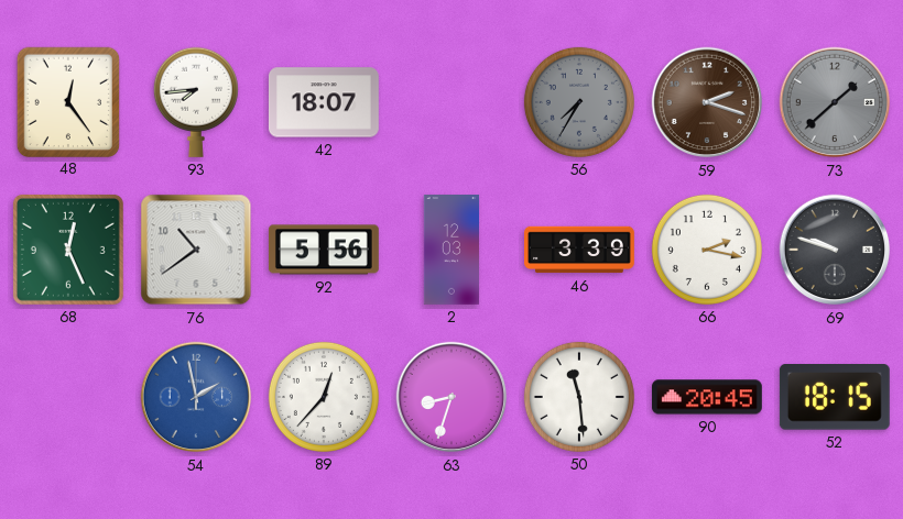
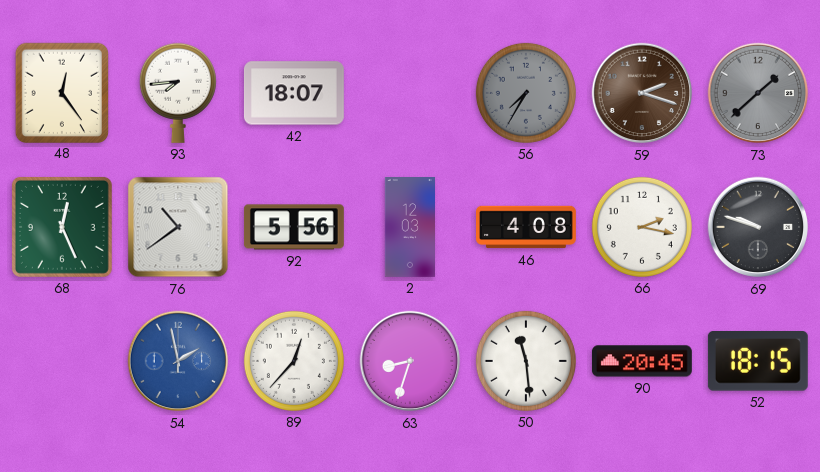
46: 3:39 -> 4:08 (527, 227)
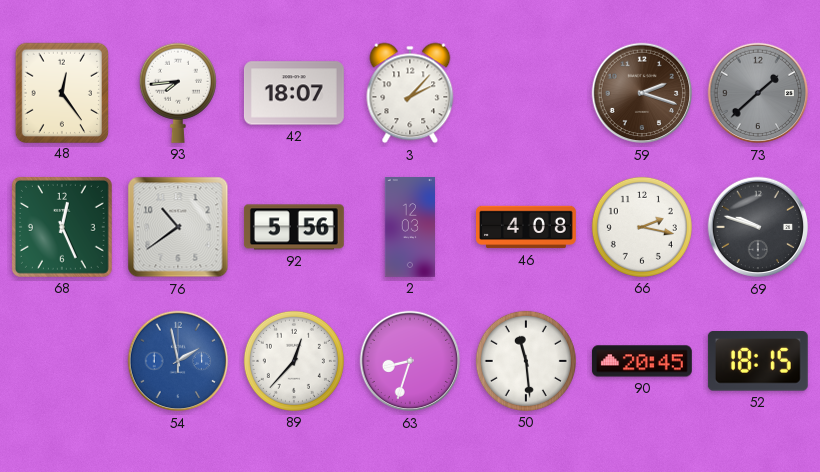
3: none -> 2:07 (410, 93)
56: 7:35 -> none (526, 93)
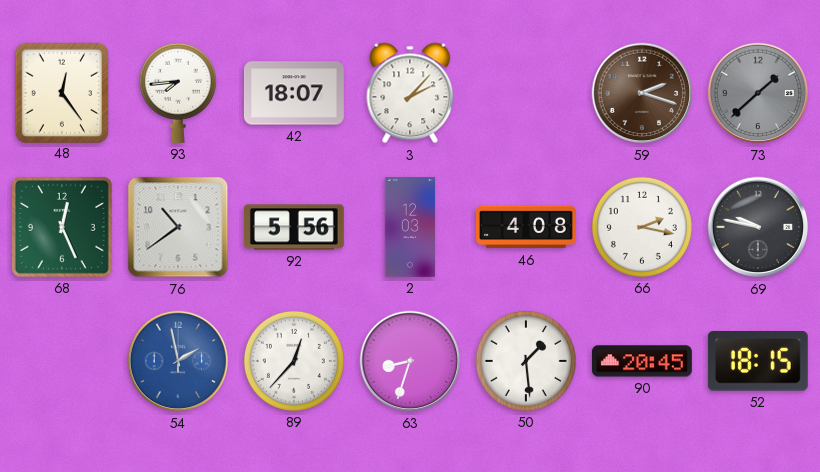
69: 9:48 -> 9:47 (758, 227)
50: 11:29 -> 1:29 (526, 361)
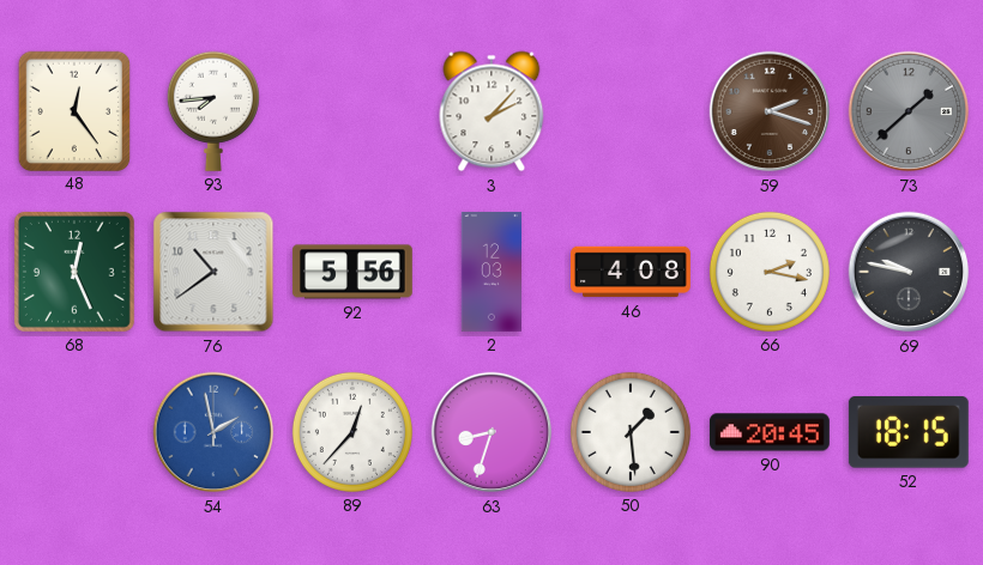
42: 18:07 -> none (294, 93)
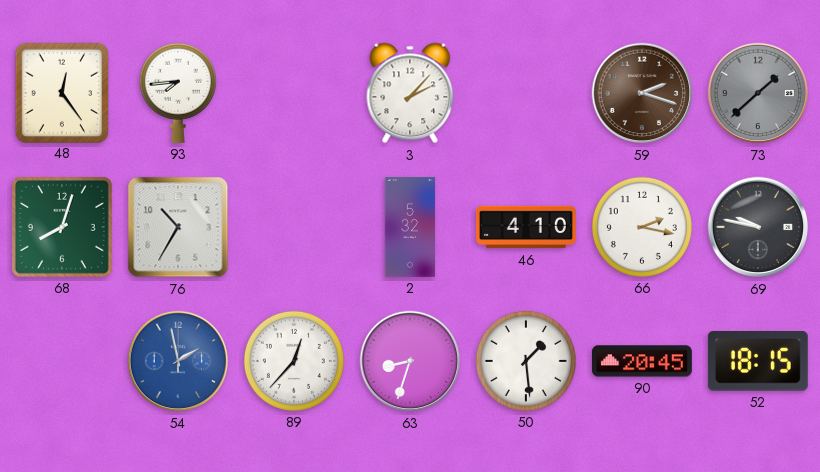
68: 12:26 -> 8:03 (62, 227)
76: 10:39 -> 10:35 (178, 227)
92: 5:56 -> none (352, 272)
2: 12:03 -> 5:32 (409, 228)
46: 4:08 -> 4:10 (527, 227)
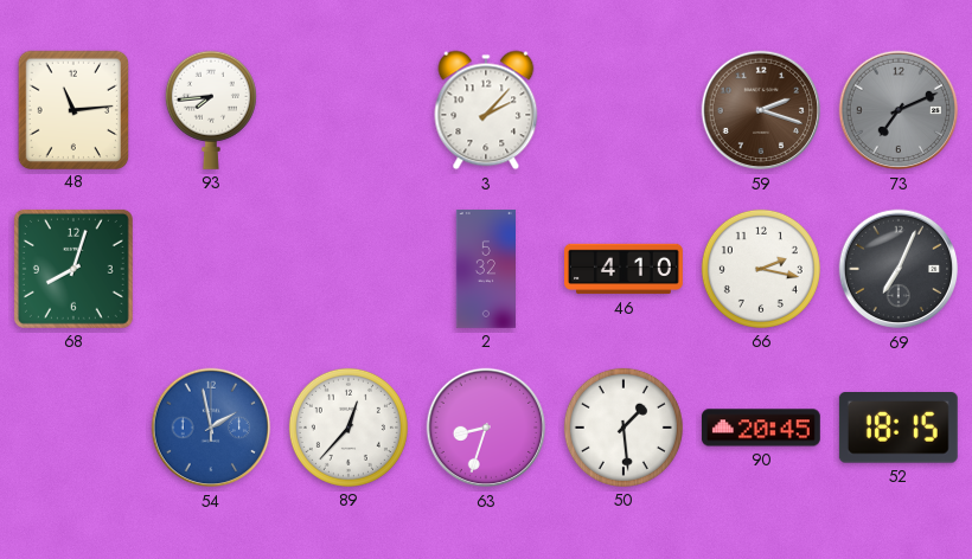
48: 12:24 -> 11:14 (72, 109)
73: 1:38 -> 7:11 (899, 110)
76: 10:35 -> none (178, 227)
69: 9:47 -> 7:04 (899, 269)
